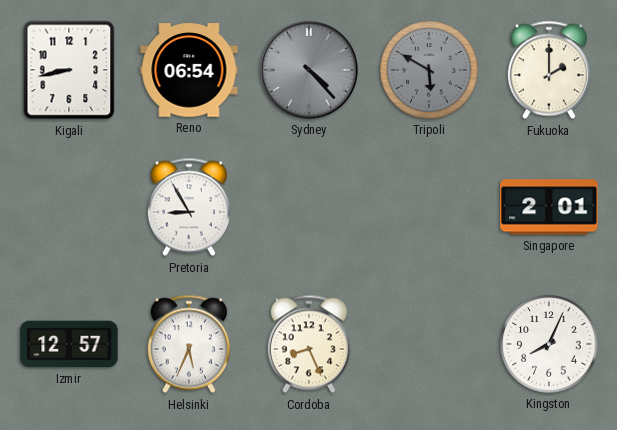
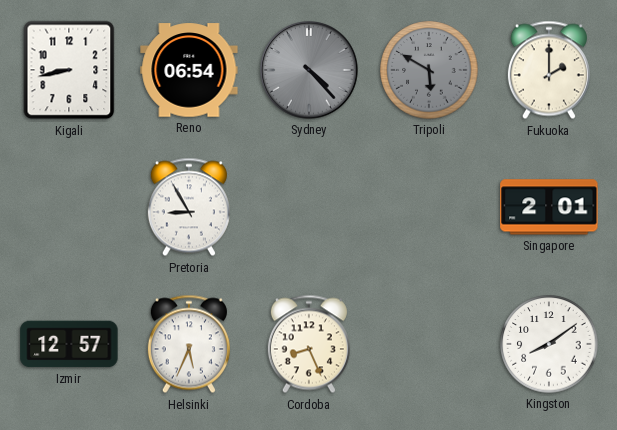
Kingston: 8:04 -> 8:09 (549, 344)
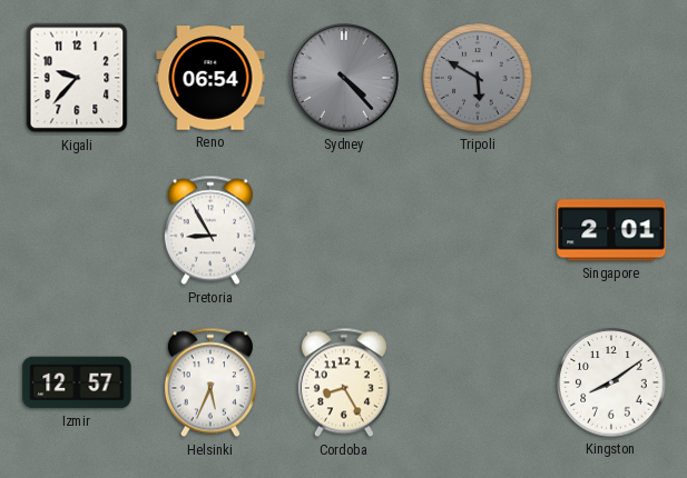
Kigali: 8:43 -> 9:37 (77, 78)
Fukuoka: 2:00 -> none (549, 70)
Cordoba: 8:26 -> 8:25 (344, 382)
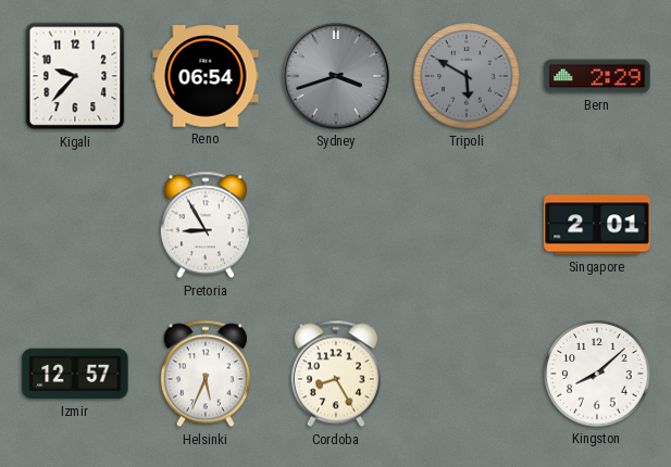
Sydney: 4:23 -> 3:42 (336, 76)
Bern: none -> 2:29 (597, 76)
Kingston: 8:09 -> 8:08 (597, 374)
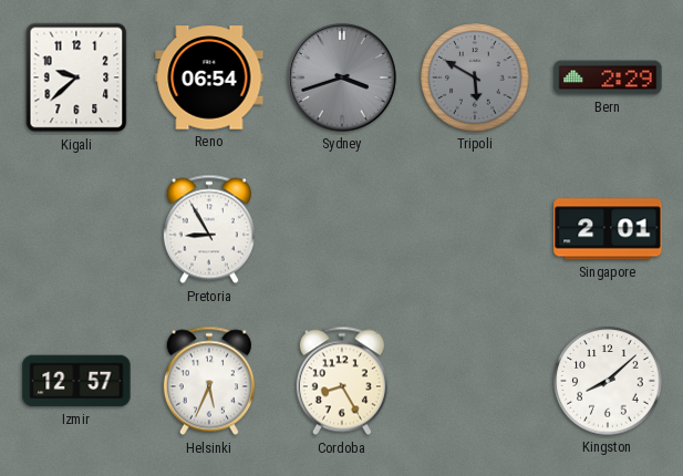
Kigali: 9:37 -> 9:38 (76, 77)
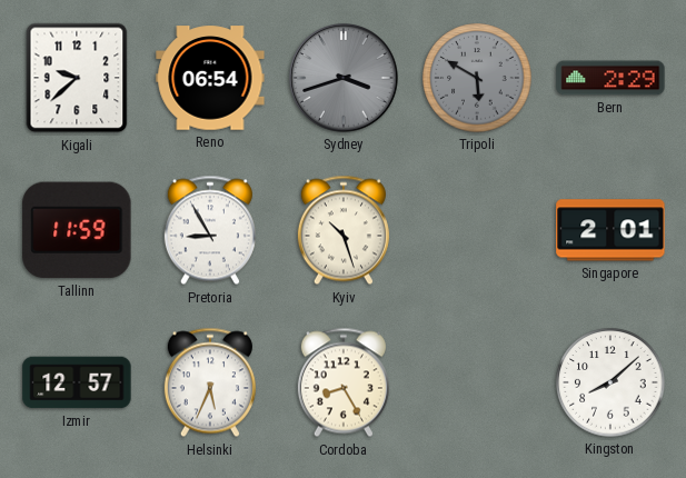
Tallinn: none -> 11:59 (77, 230)
Kyiv: none -> 10:27 (344, 230)
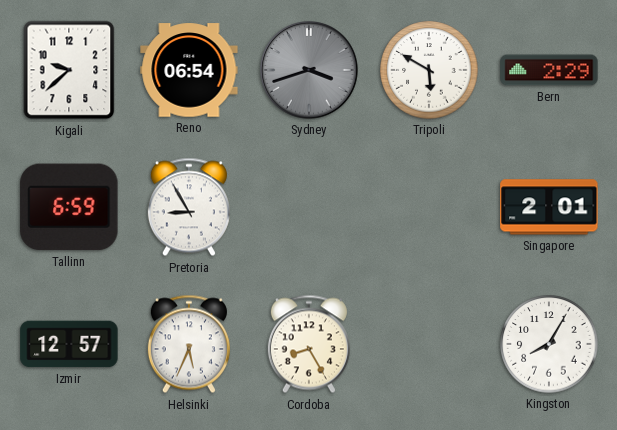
Tripoli dial: grey -> white (429, 70)
Tallinn: 11:59 -> 6:59 (69, 207)
Kyiv: 10:27 -> none (344, 230)
Kingston: 8:08 -> 8:05 (549, 344)
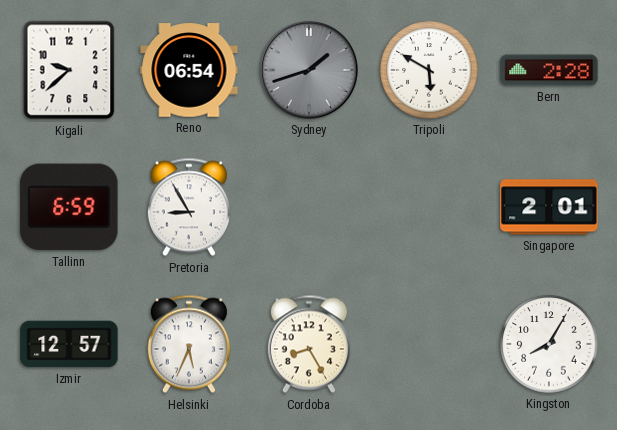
Sydney: 3:42 -> 1:42 (309, 70)
Bern: 2:29 -> 2:28 (549, 70)
